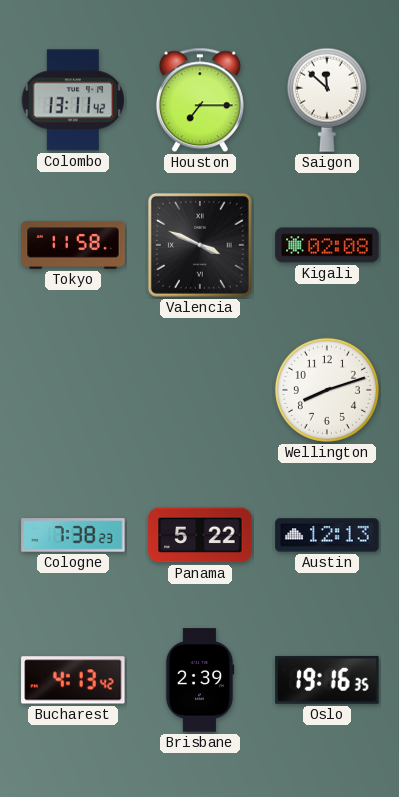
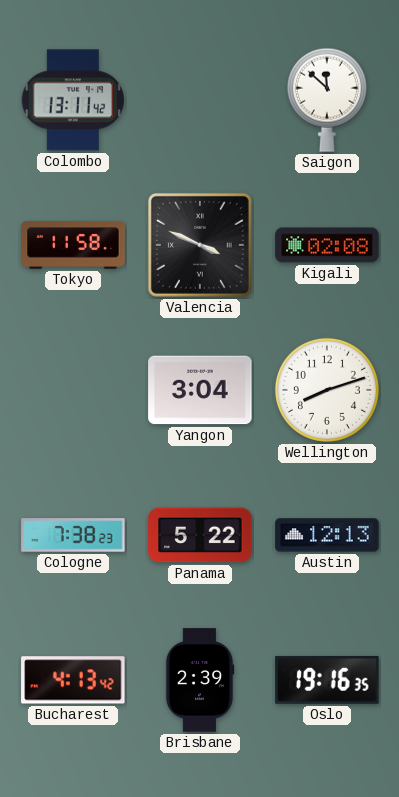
Houston: 7:15 -> none (200, 100)
Yangon: none -> 3:04 (200, 390)
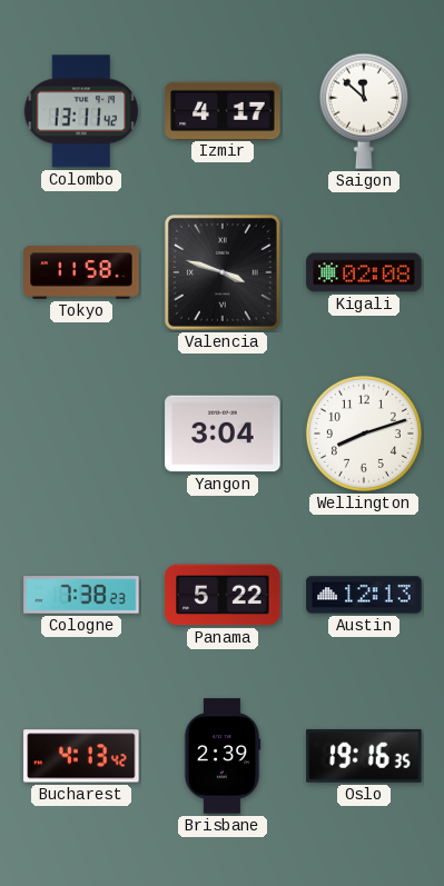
Izmir: none -> 4:17 (223, 110)
Valencia: 3:49 -> 3:48 (223, 272)
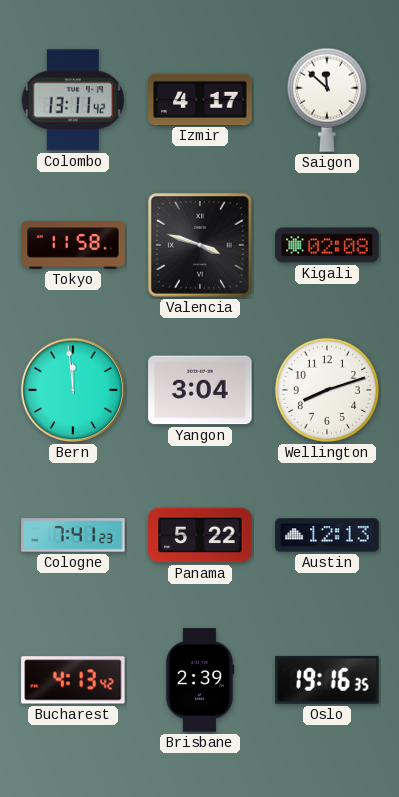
Bern: none -> 11:59 (73, 390)
Cologne: 7:38 -> 7:41 (73, 535)
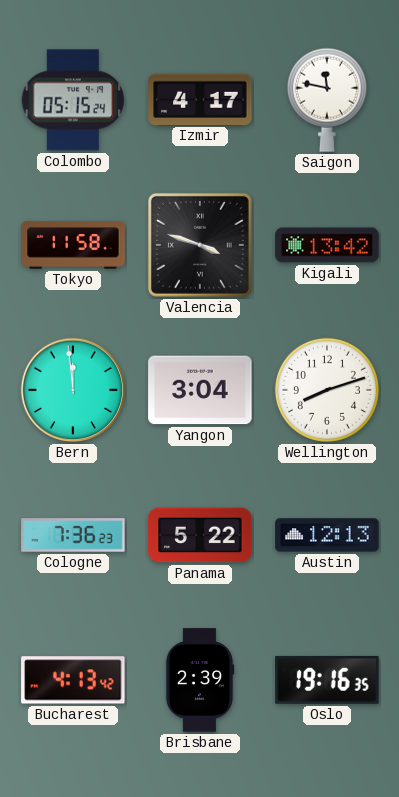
Colombo: 13:11 -> 05:15 (73, 100)
Saigon: 11:52 -> 11:47 (327, 100)
Kigali: 02:08 -> 13:42 (327, 245)
Cologne: 7:41 -> 7:36 (73, 535)
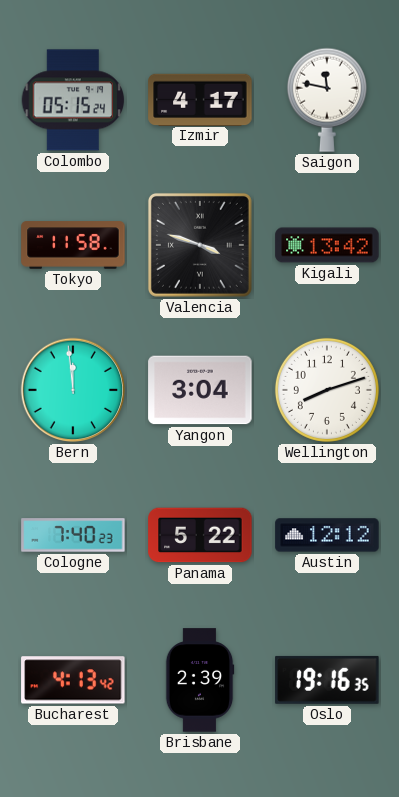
Cologne: 7:36 -> 7:40 (73, 535)
Austin: 12:13 -> 12:12 (327, 535)
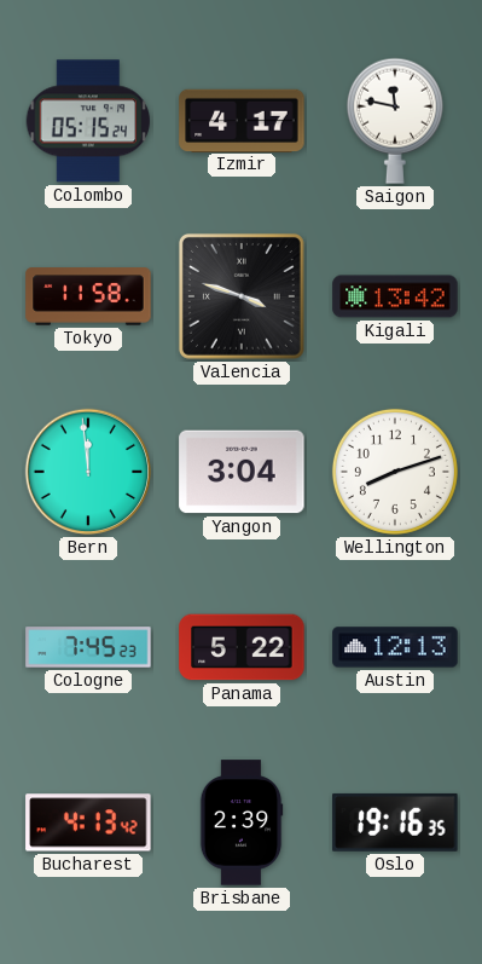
Cologne: 7:40 -> 7:45 (88, 647)
Austin: 12:12 -> 12:13 (395, 647)
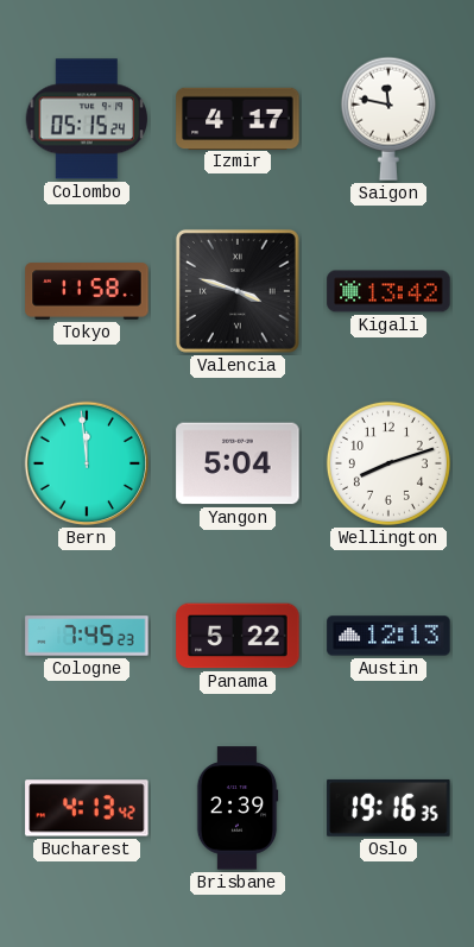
Yangon: 3:04 -> 5:04 (238, 463)
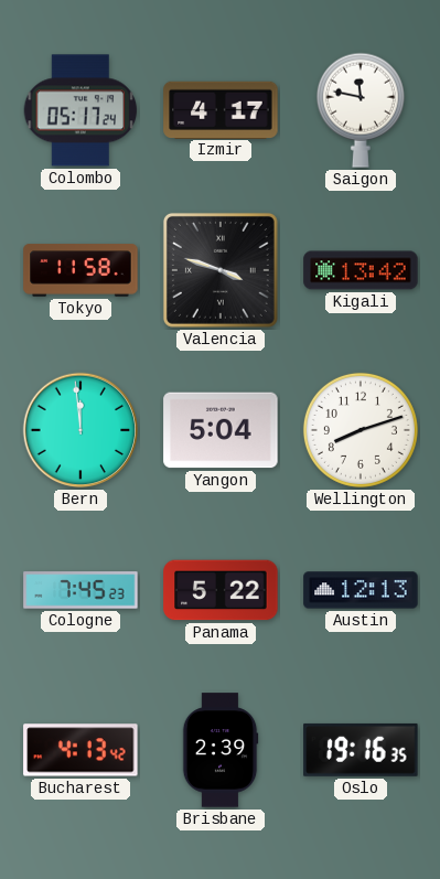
Colombo: 05:15 -> 05:17 (81, 110)
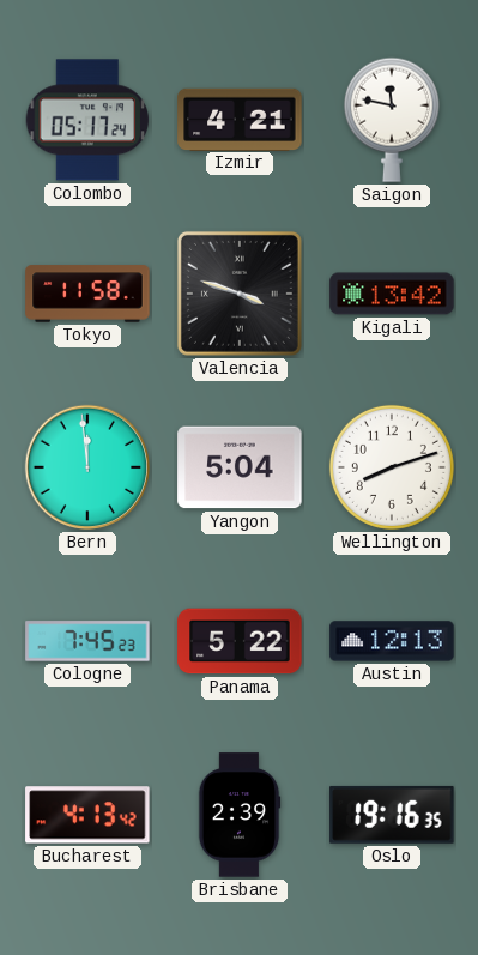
Izmir: 4:17 -> 4:21 (240, 119)
